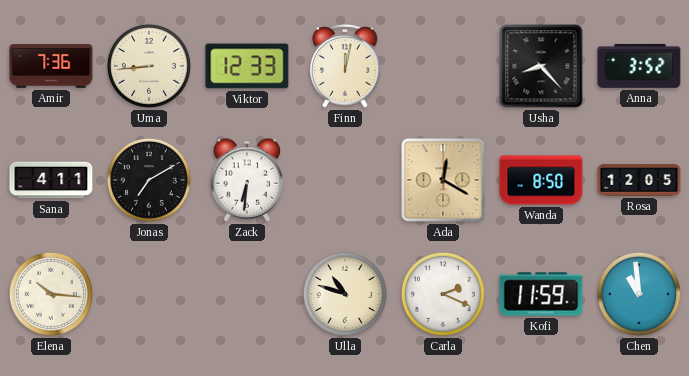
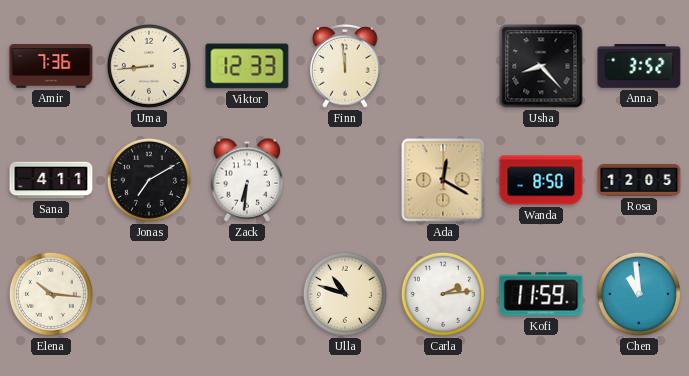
Finn: 12:02 -> 11:59 (345, 66)
Carla: 2:19 -> 2:14 (443, 294)
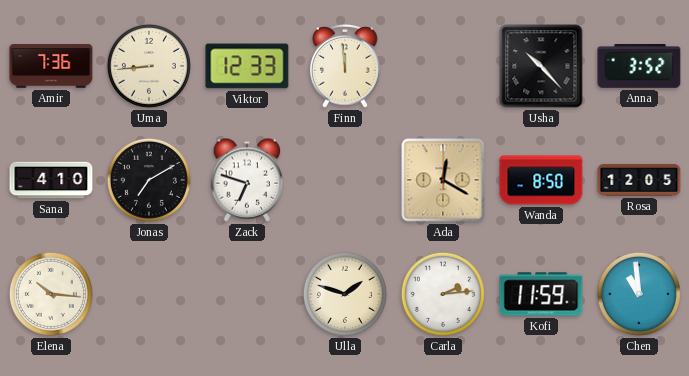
Usha: 8:23 -> 10:23 (541, 66)
Sana: 4:11 -> 4:10 (51, 180)
Zack: 6:31 -> 6:48 (247, 180)
Ulla: 10:48 -> 1:48 (345, 294)
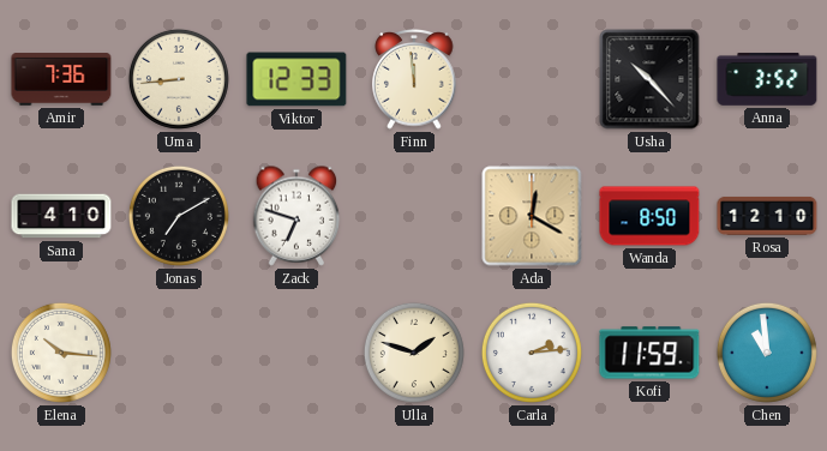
Rosa: 12:05 -> 12:10 (767, 216)
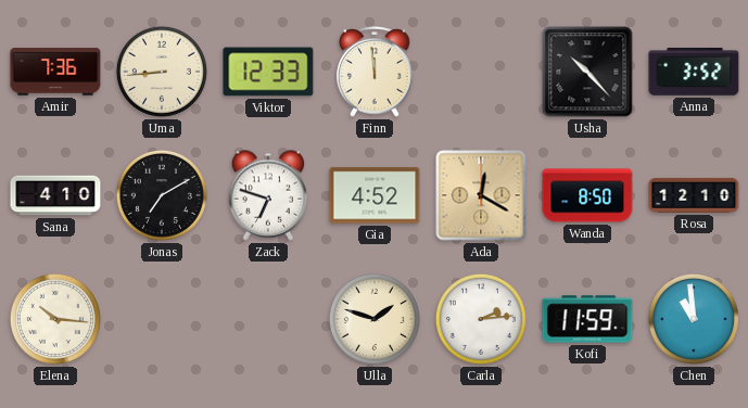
Gia: none -> 4:52 (375, 195)
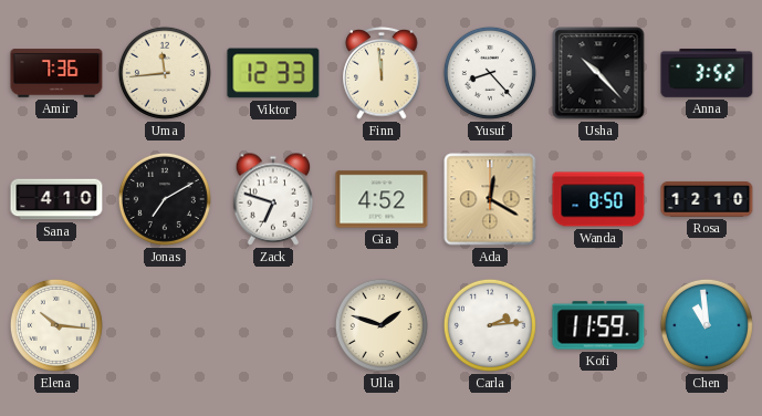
Uma: 8:44 -> 11:44 (165, 73)
Yusuf: none -> 8:23 (490, 73)
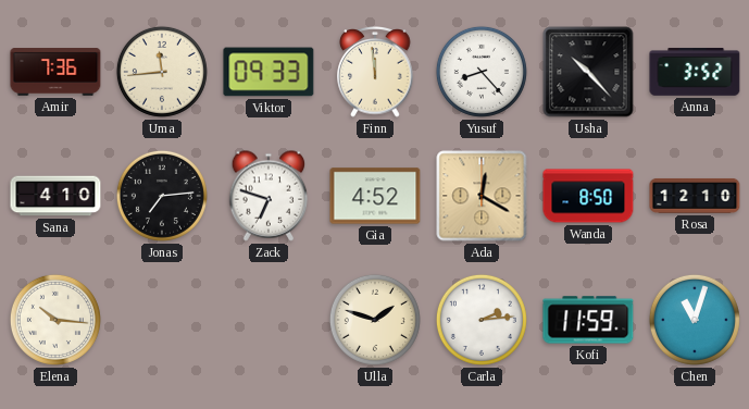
Viktor: 12:33 -> 09:33 (269, 72)
Jonas: 7:10 -> 7:14 (162, 196)
Chen: 10:59 -> 11:03 (695, 320)
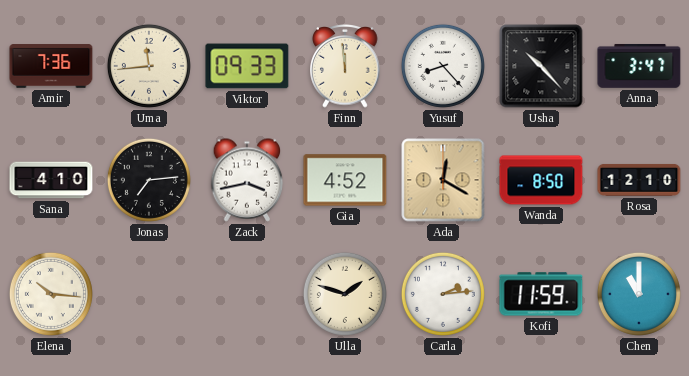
Anna: 3:52 -> 3:47 (639, 66)
Zack: 6:48 -> 3:43 (247, 180)
Chen: 11:03 -> 11:00 (639, 294)
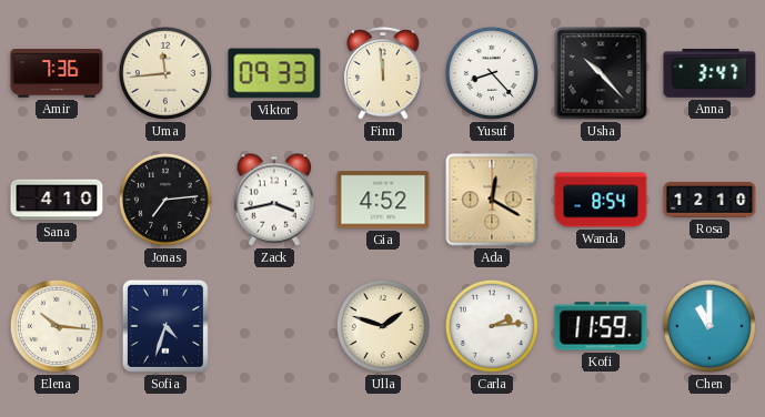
Wanda: 8:50 -> 8:54 (601, 200)
Sofia: none -> 4:33 (165, 326)
